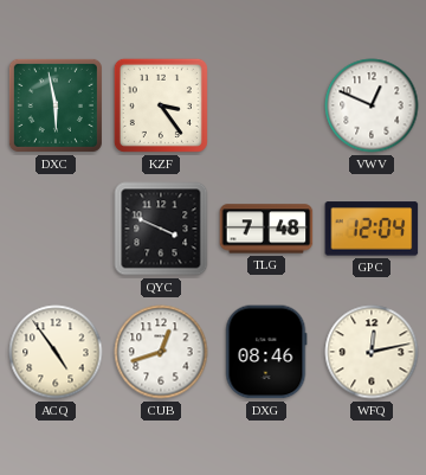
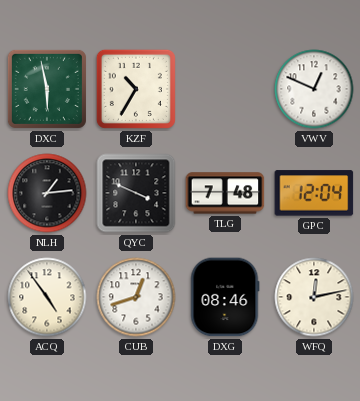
KZF: 3:24 -> 10:35 (136, 89)
NLH: none -> 1:14 (47, 193)
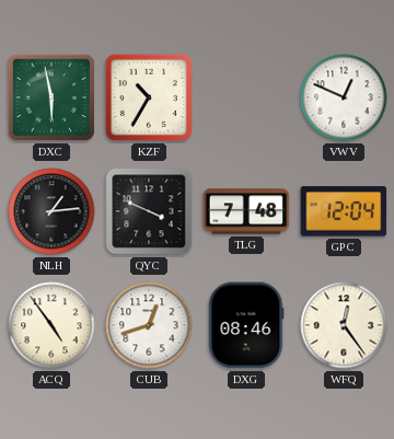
WFQ: 12:13 -> 12:24 (344, 325)
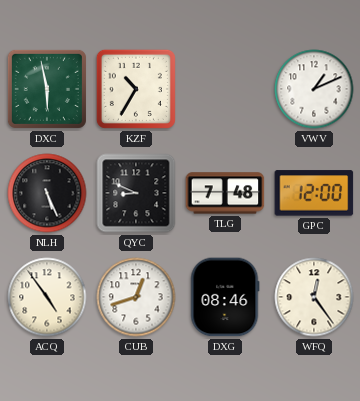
VWV: 12:49 -> 1:11 (314, 89)
NLH: 1:14 -> 5:26 (47, 193)
QYC: 3:49 -> 8:49 (136, 193)
GPC: 12:04 -> 12:00 (314, 193)
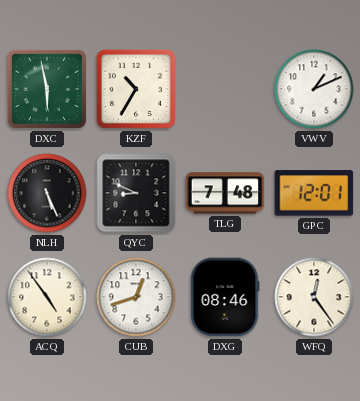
GPC: 12:00 -> 12:01 (314, 193)
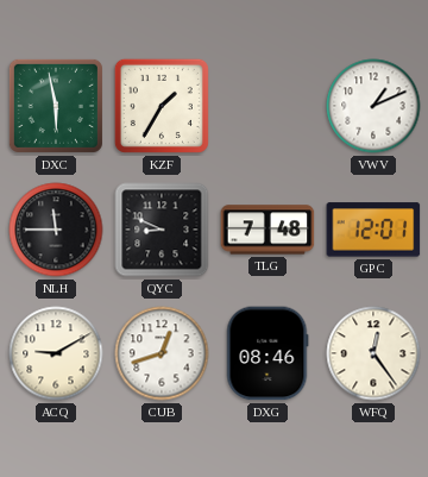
KZF: 10:35 -> 1:35 (162, 106)
NLH: 5:26 -> 11:45 (56, 230)
ACQ: 4:54 -> 9:10 (56, 353)
